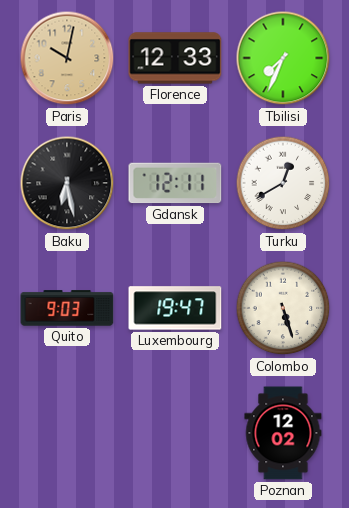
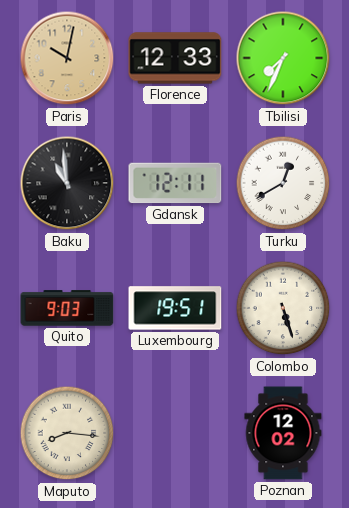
Baku: 6:28 -> 10:59 (67, 183)
Luxembourg: 19:47 -> 19:51 (175, 308)
Maputo: none -> 8:16 (67, 433)
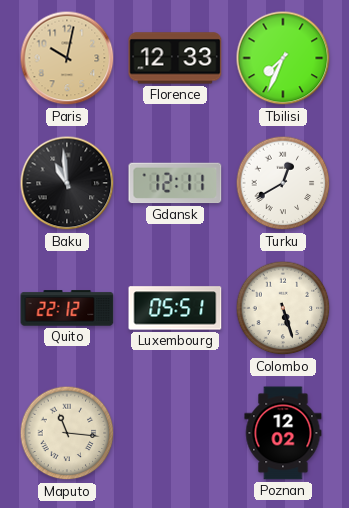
Quito: 9:03 -> 22:12 (67, 308)
Luxembourg: 19:51 -> 05:51 (175, 308)
Maputo: 8:16 -> 11:16 (67, 433)
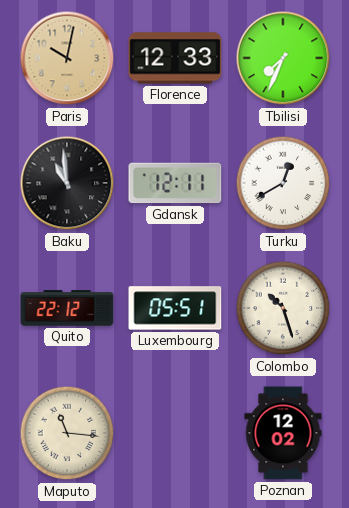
Colombo: 5:27 -> 10:27 (283, 308)
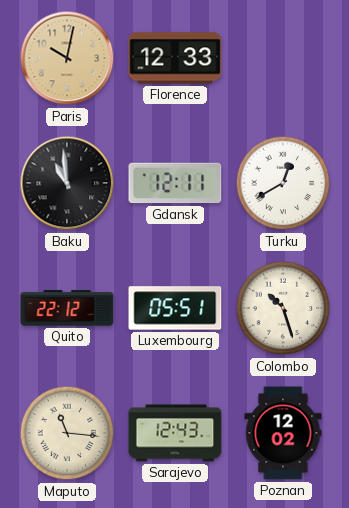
Tbilisi: 7:34 -> none (283, 58)
Sarajevo: none -> 12:43 (175, 433)
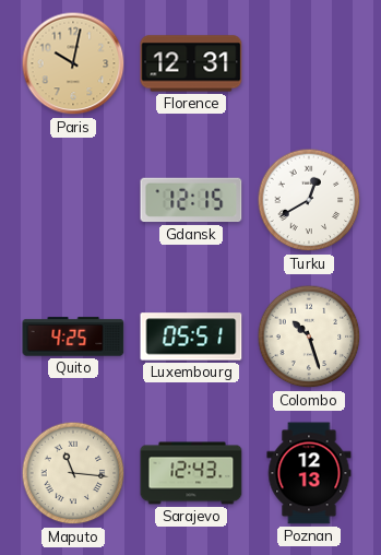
Florence: 12:33 -> 12:31 (191, 63)
Baku: 10:59 -> none (67, 183)
Gdansk: 12:11 -> 12:15 (191, 200)
Quito: 22:12 -> 4:25 (73, 336)
Poznan: 12:02 -> 12:13 (309, 473)
